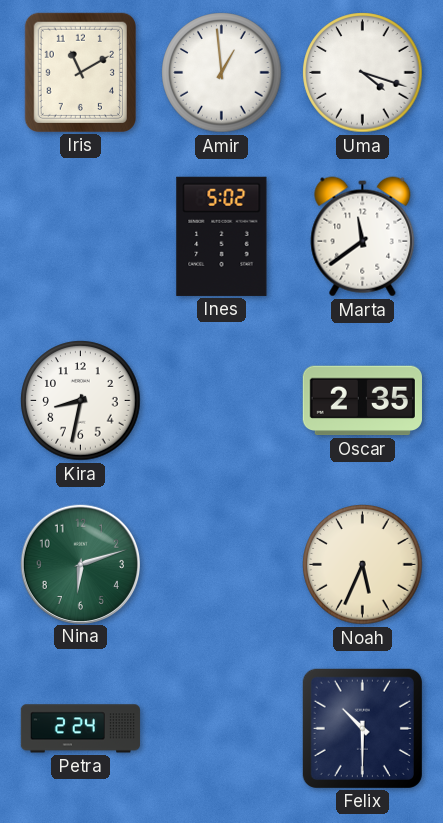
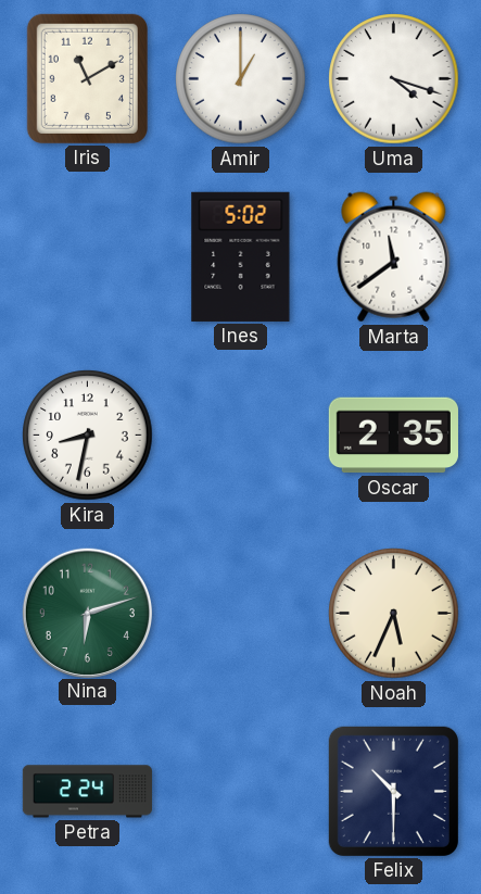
Amir: 12:59 -> 1:00 (241, 79)
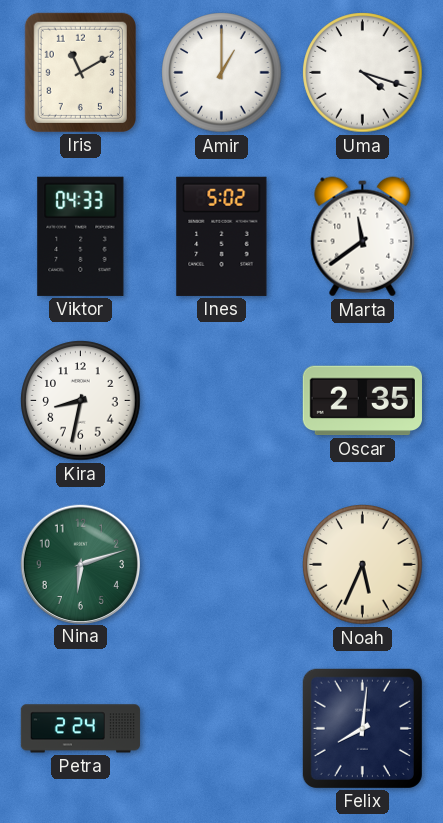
Viktor: none -> 04:33 (81, 236)
Felix: 10:30 -> 8:01 (362, 728)
